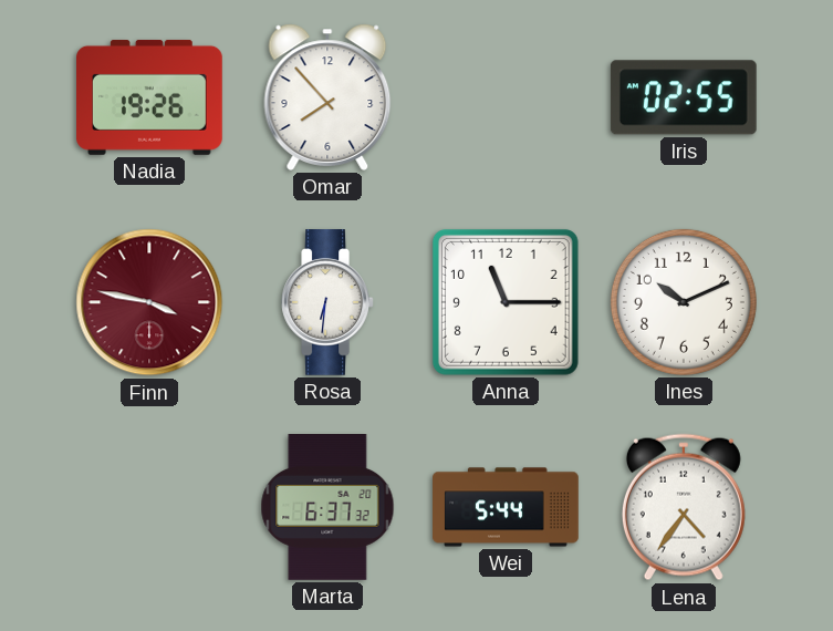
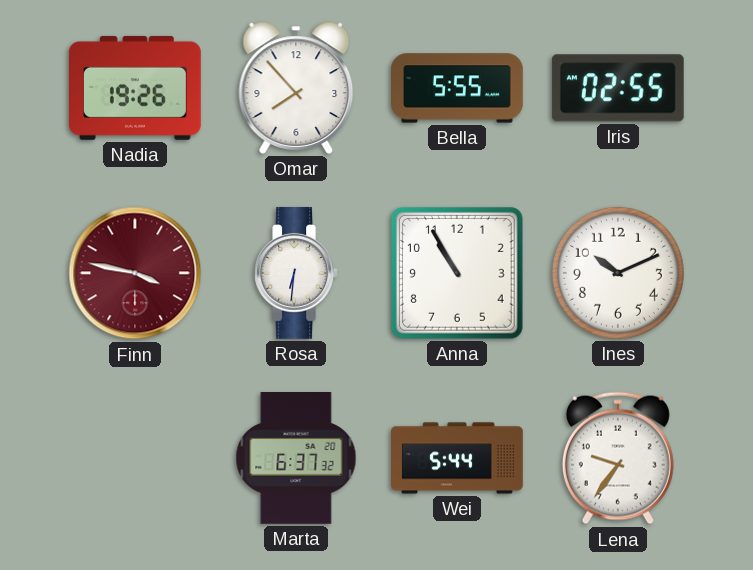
Bella: none -> 5:55 (457, 88)
Anna: 11:15 -> 10:55 (457, 273)
Lena: 4:36 -> 9:36 (618, 458)
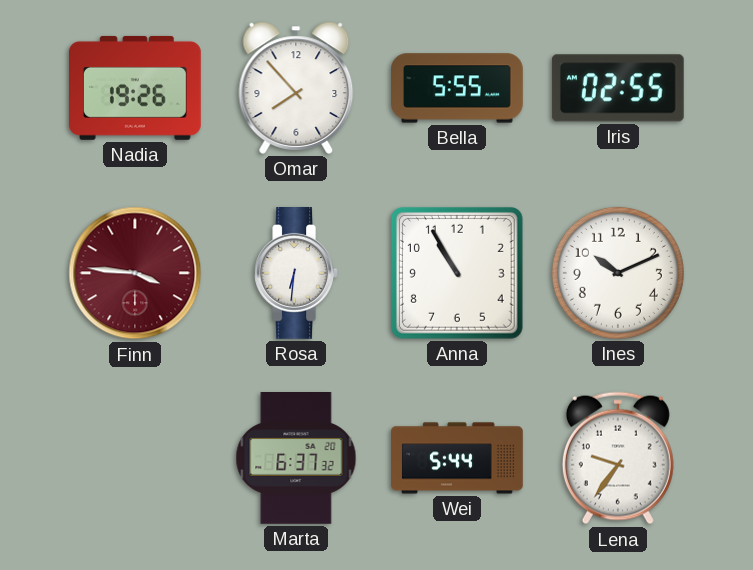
Finn: 3:47 -> 3:46 (135, 273)
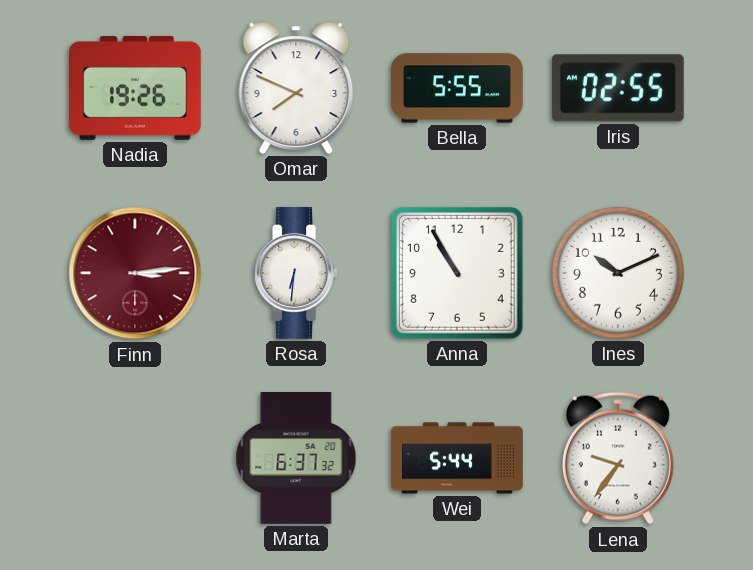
Omar: 7:53 -> 7:49 (296, 88)
Finn: 3:46 -> 3:14 (135, 273)
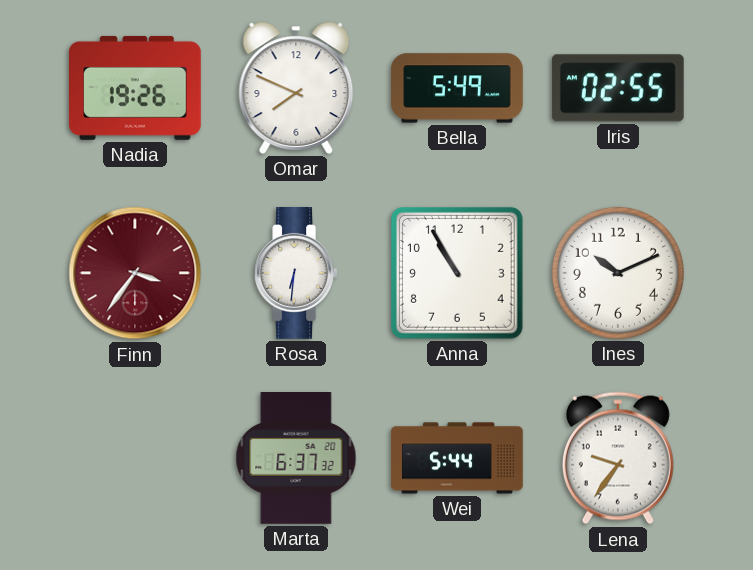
Bella: 5:55 -> 5:49 (457, 88)
Finn: 3:14 -> 3:36 (135, 273)
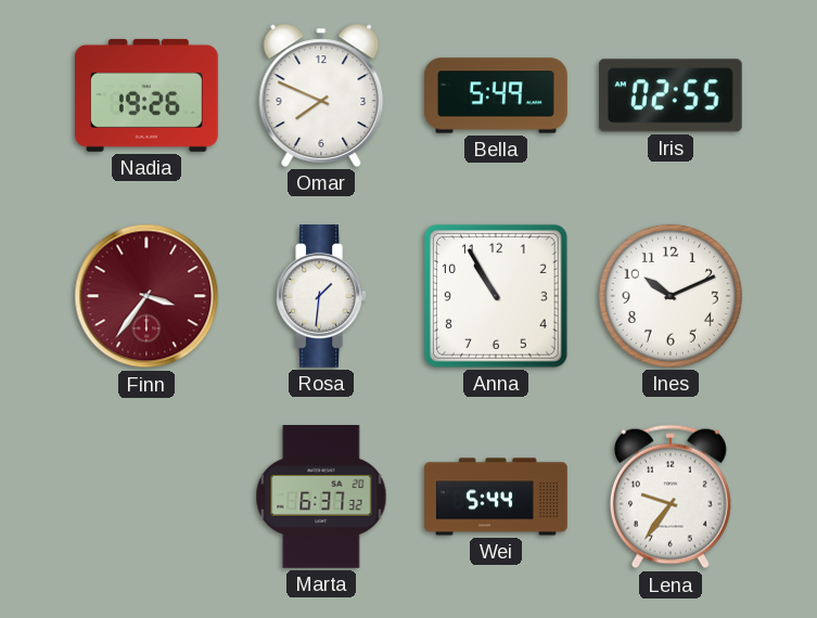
Rosa: 6:31 -> 1:31 (321, 297)
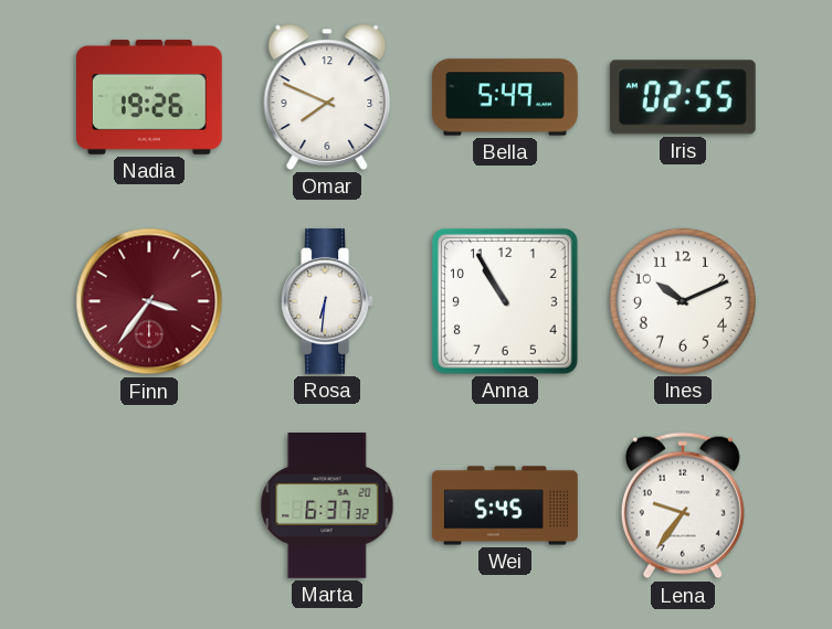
Rosa: 1:31 -> 6:31 (327, 302)
Wei: 5:44 -> 5:45 (505, 505)
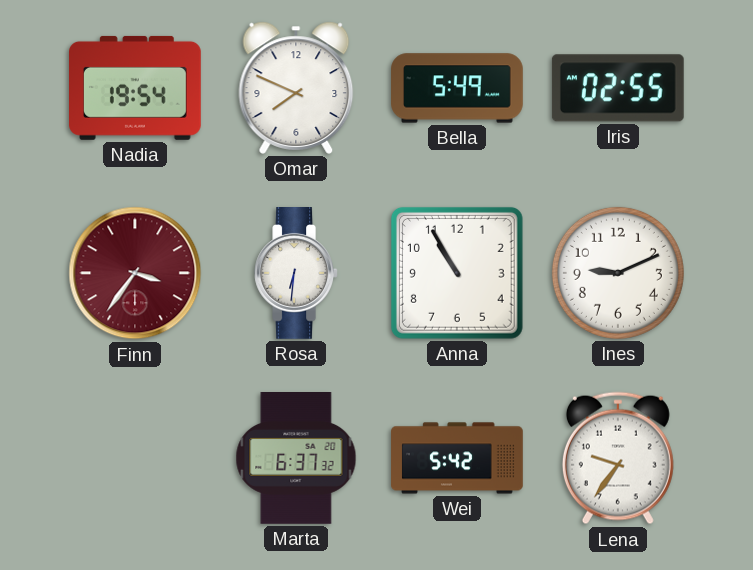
Nadia: 19:26 -> 19:54 (136, 88)
Ines: 10:11 -> 9:11 (618, 273)
Wei: 5:45 -> 5:42 (457, 458)
